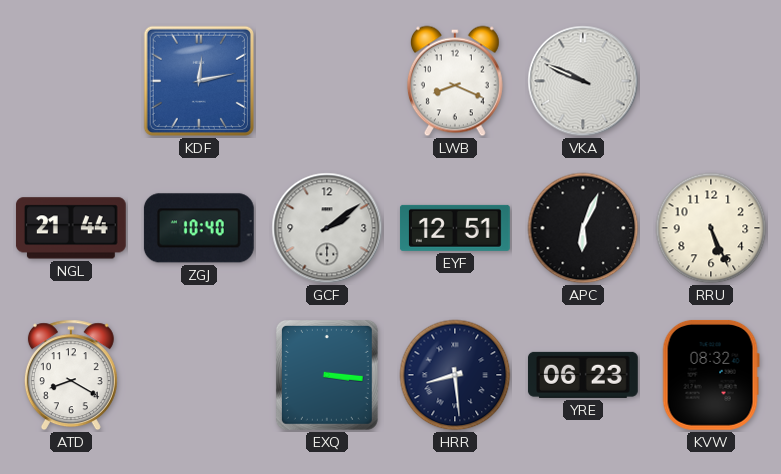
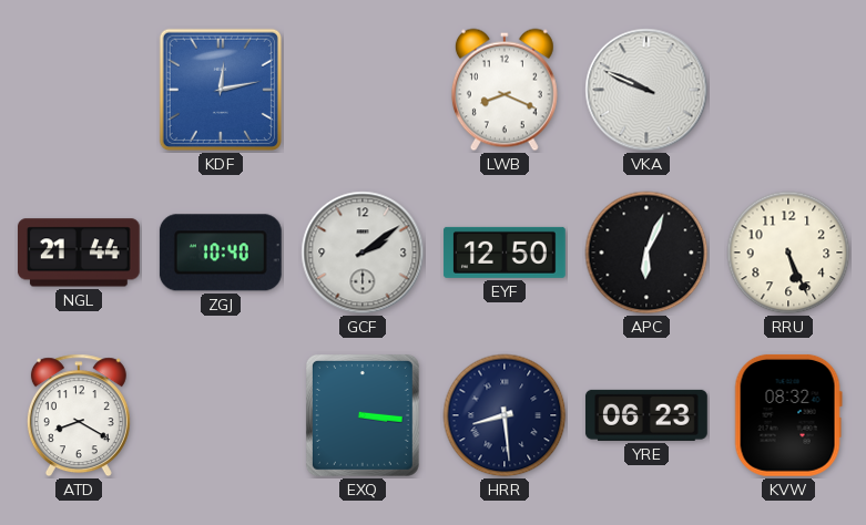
EYF: 12:51 -> 12:50 (505, 253)
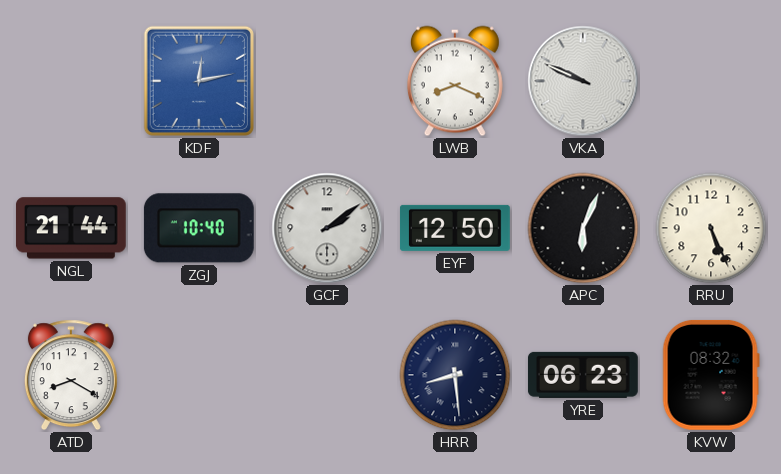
EXQ: 3:16 -> none (363, 415)
